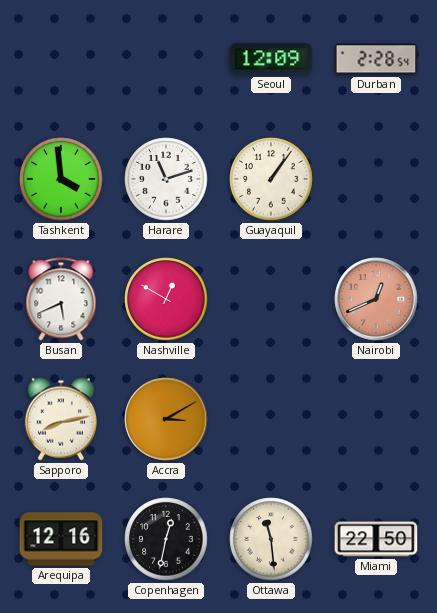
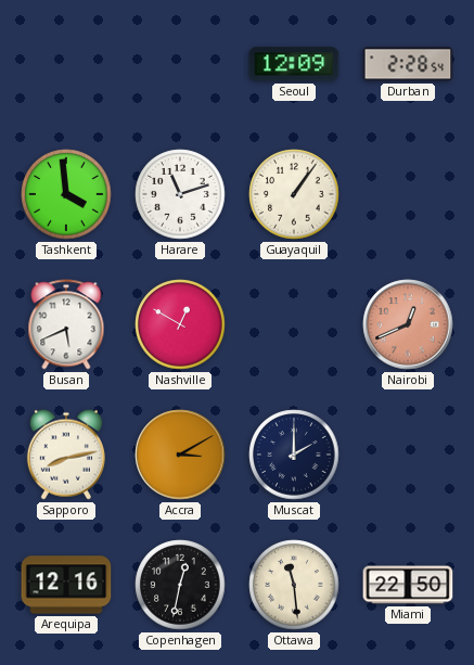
Muscat: none -> 2:00 (294, 455)
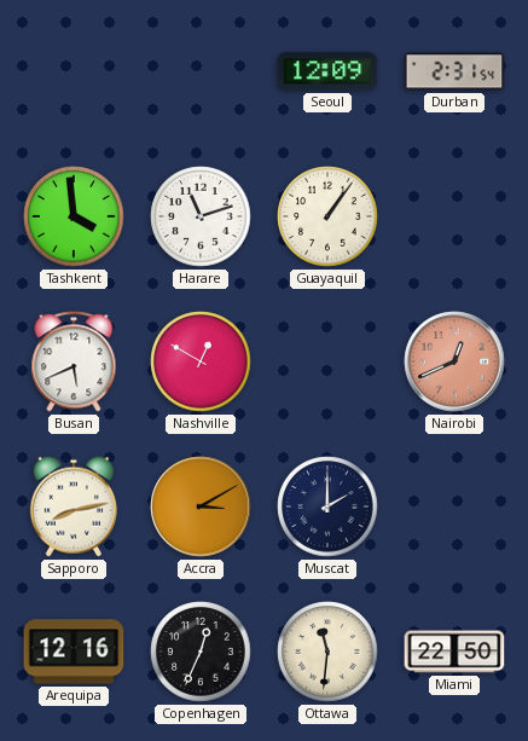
Durban: 2:28 -> 2:31 (454, 71)
Copenhagen: 12:32 -> 12:34 (201, 652)
Ottawa: 11:29 -> 11:31 (327, 652)
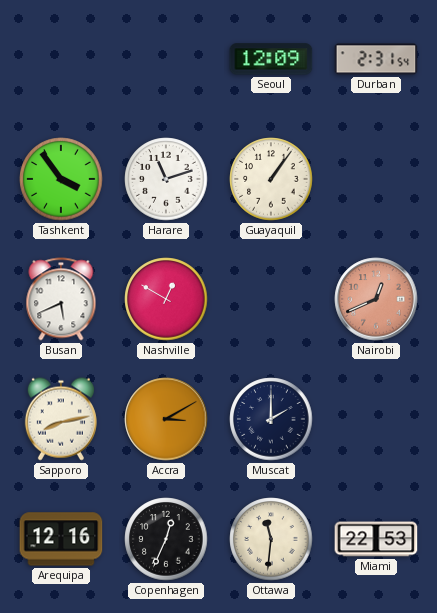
Tashkent: 3:59 -> 3:54 (61, 179)
Miami: 22:50 -> 22:53 (376, 539)
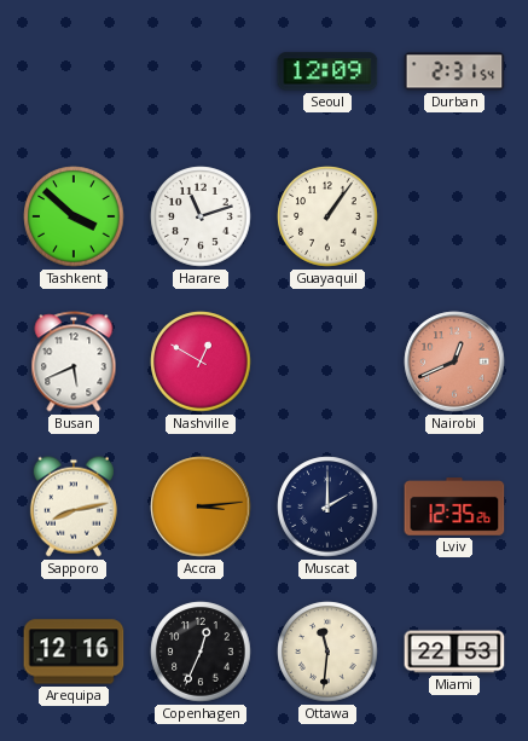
Tashkent: 3:54 -> 3:52 (74, 216)
Accra: 3:10 -> 3:14 (201, 506)
Lviv: none -> 12:35 (454, 506)
